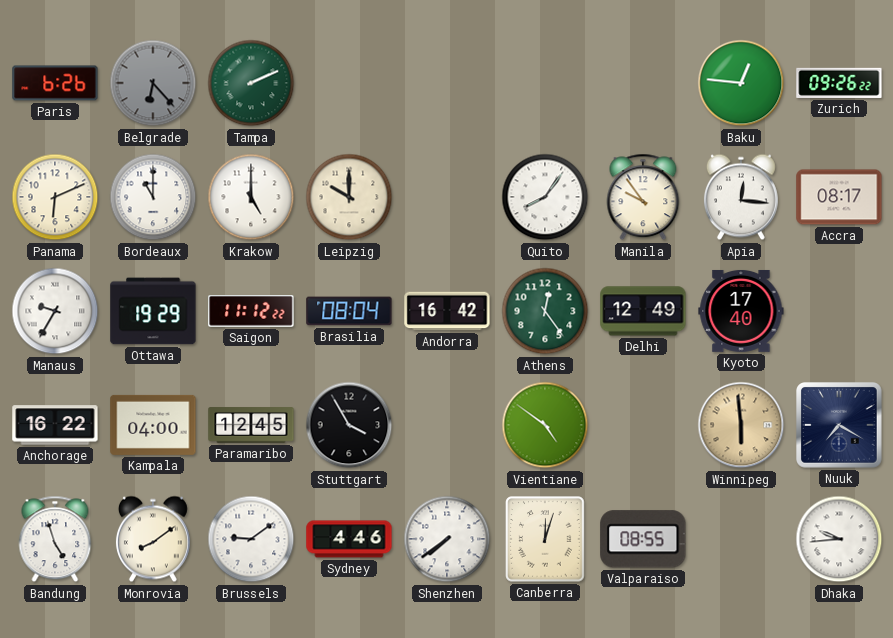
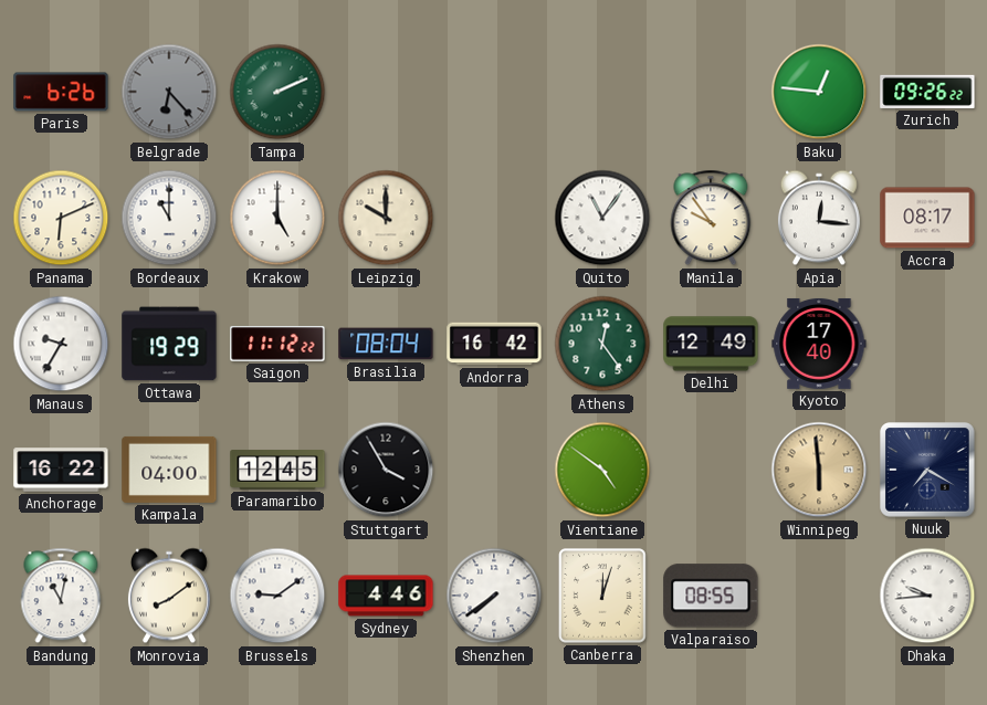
Quito: 8:06 -> 11:06 (602, 218)
Bandung: 4:57 -> 11:02 (61, 596)
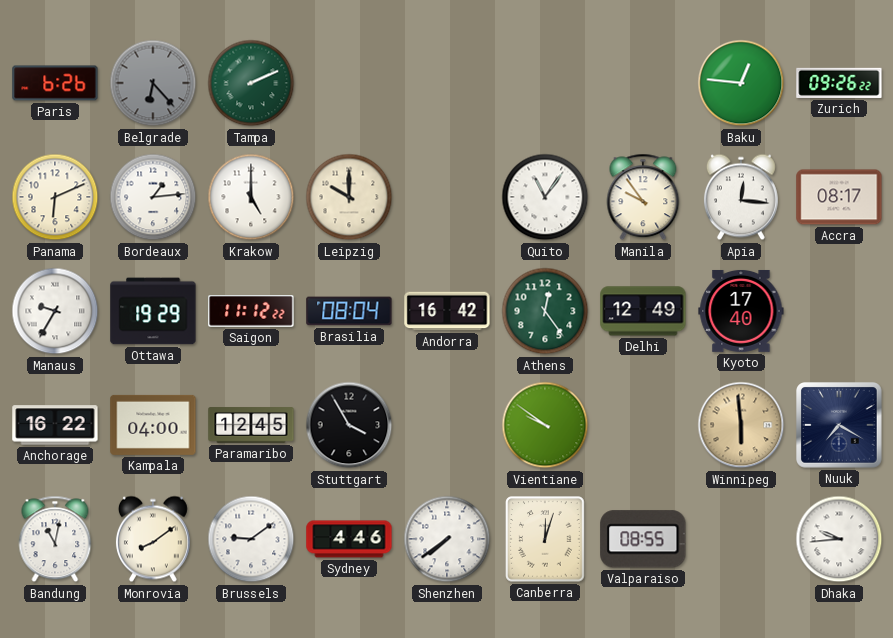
Bordeaux: 11:00 -> 1:14 (153, 197)
Vientiane: 4:51 -> 9:51 (545, 425)
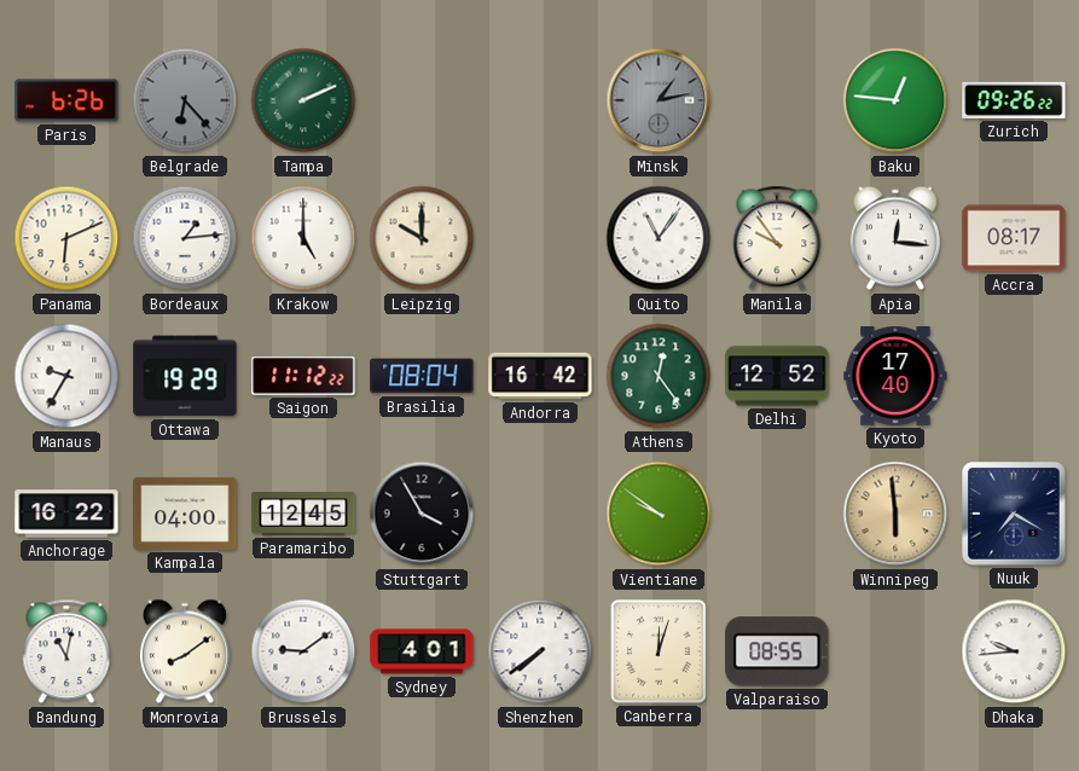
Minsk: none -> 1:13 (659, 100)
Delhi: 12:49 -> 12:52 (777, 376)
Sydney: 4:46 -> 4:01 (422, 651)
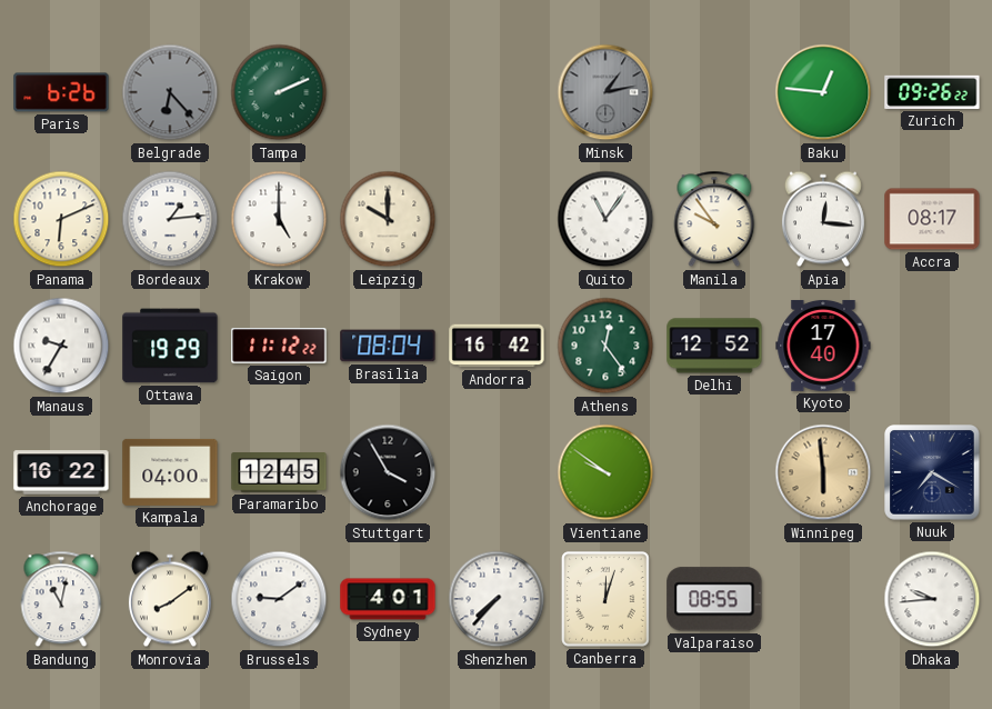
Shenzhen: 7:39 -> 7:37 (497, 599)
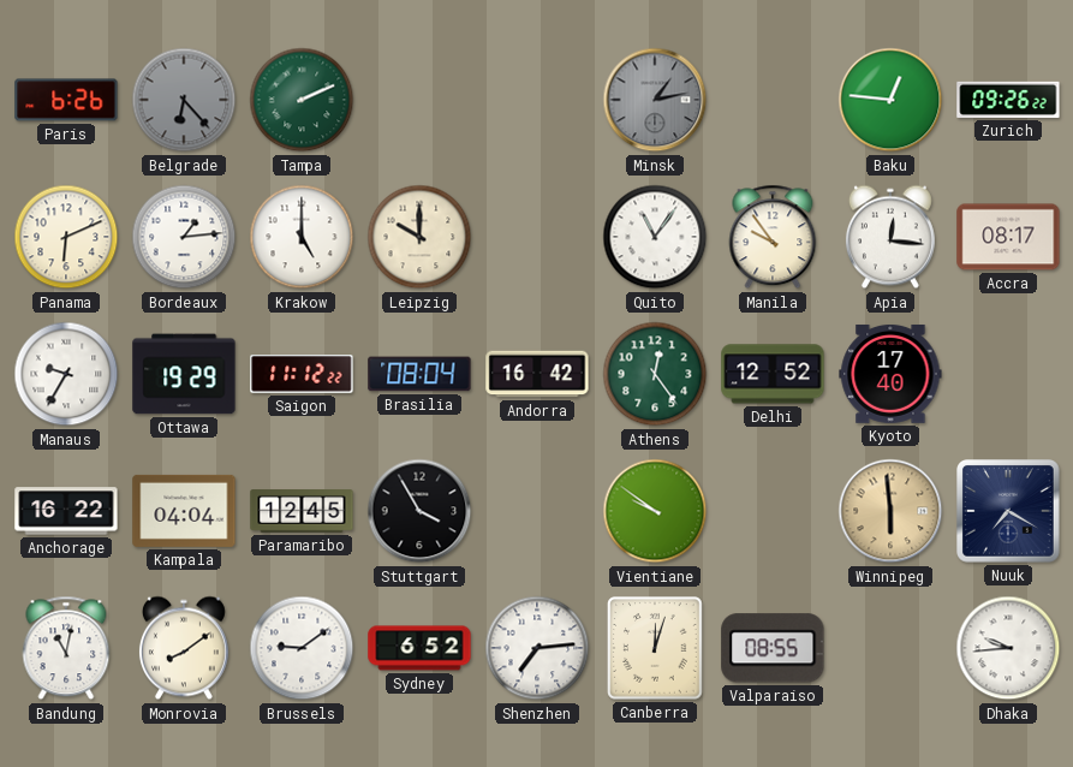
Kampala: 04:00 -> 04:04 (184, 511)
Sydney: 4:01 -> 6:52 (419, 648)
Shenzhen: 7:37 -> 7:14 (537, 648)
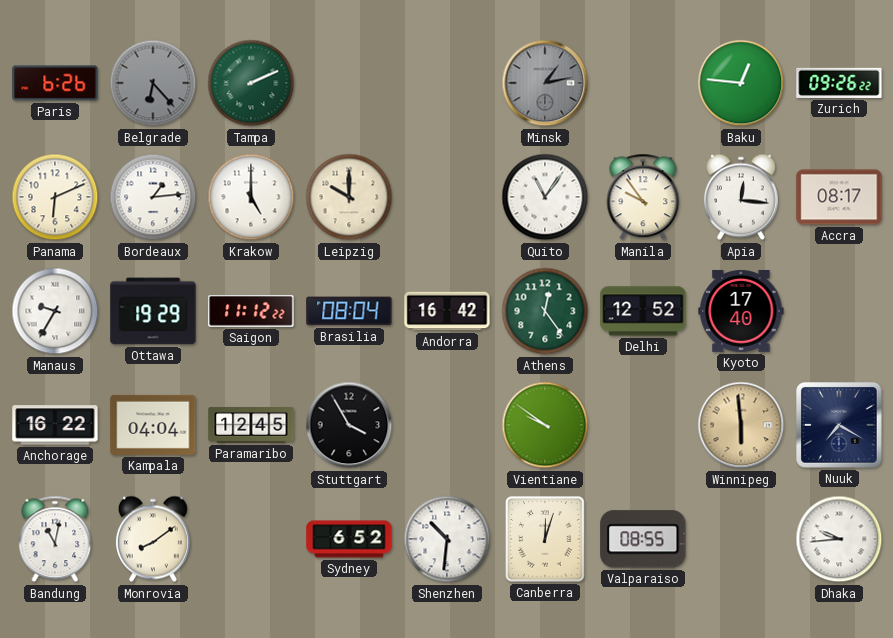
Brussels: 9:09 -> none (302, 648)
Shenzhen: 7:14 -> 10:31 (447, 539)
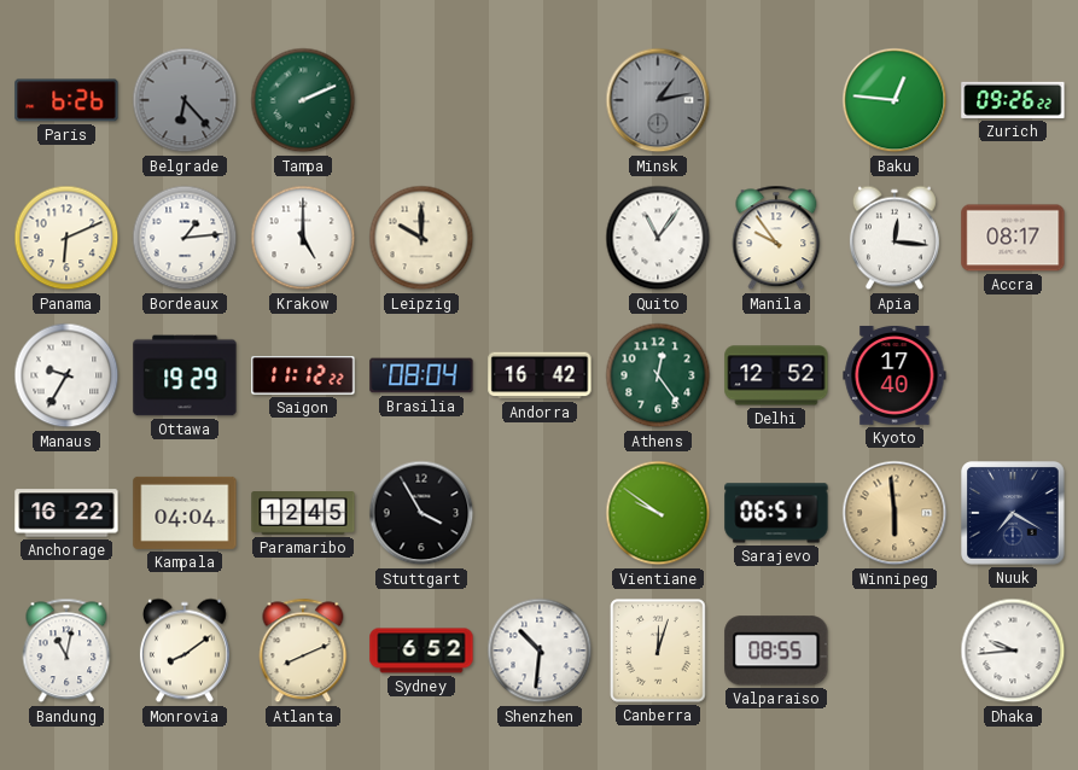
Sarajevo: none -> 06:51 (776, 513)
Atlanta: none -> 8:11 (303, 651)
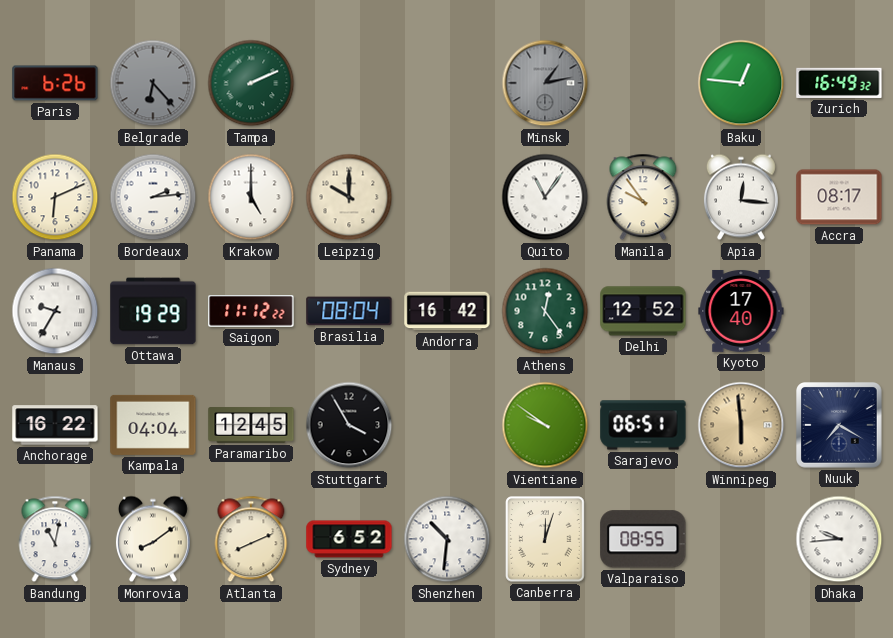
Zurich: 09:26 -> 16:49 (839, 83)
Bordeaux: 1:14 -> 2:14 (153, 197)
